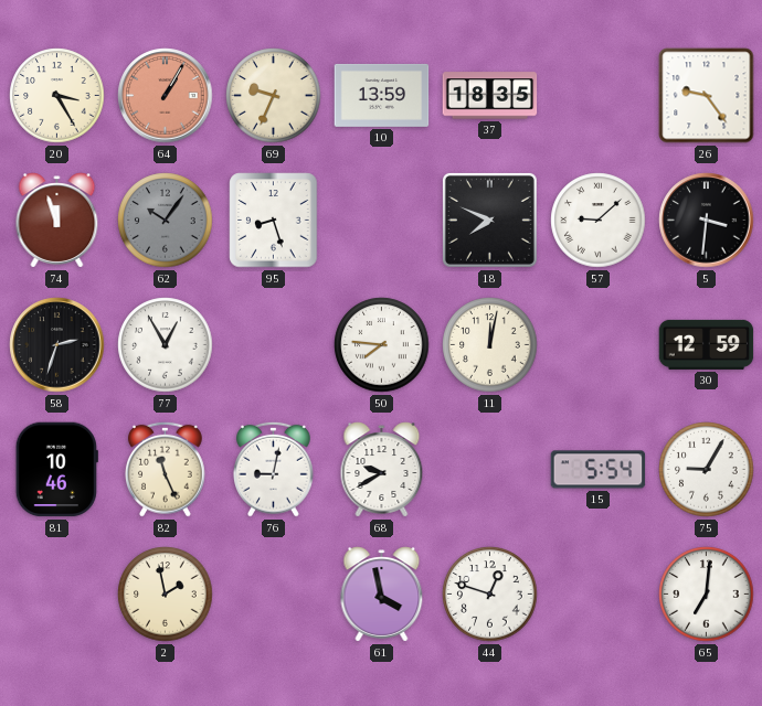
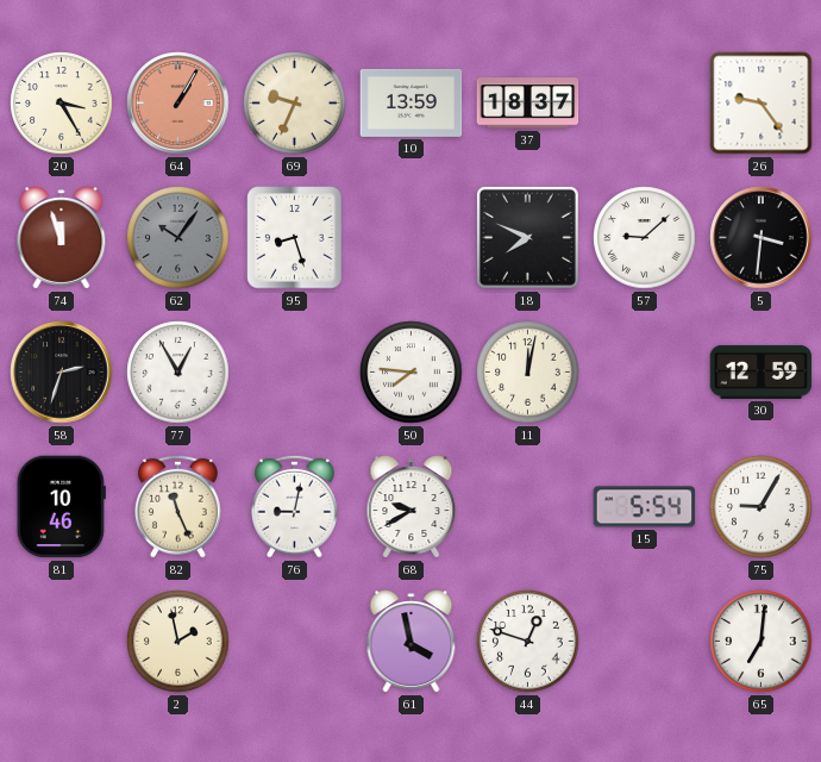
37: 18:35 -> 18:37 (528, 104)
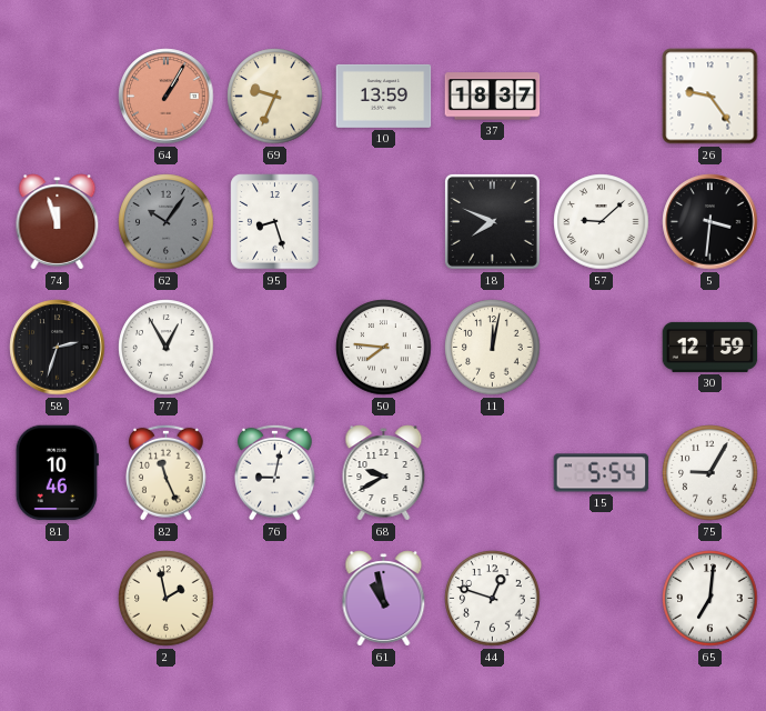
20: 3:25 -> none (62, 104)
61: 3:58 -> 10:58 (384, 599)
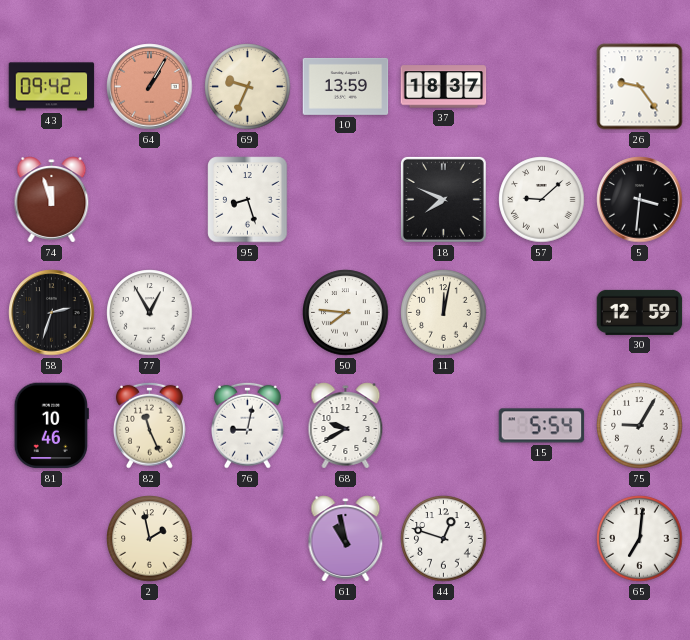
43: none -> 09:42 (52, 87)
62: 10:06 -> none (167, 222)
